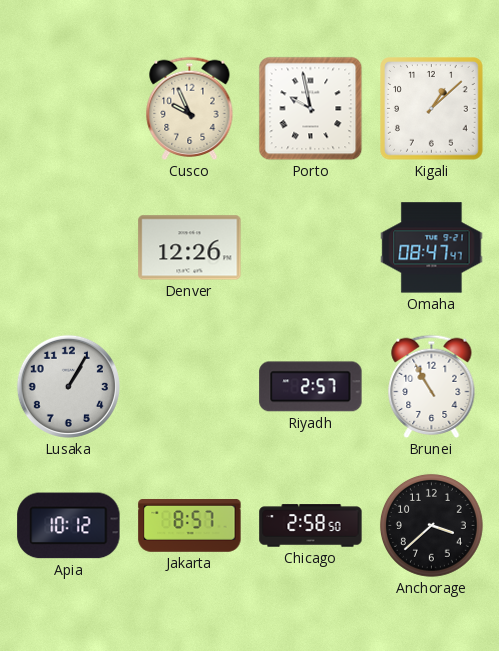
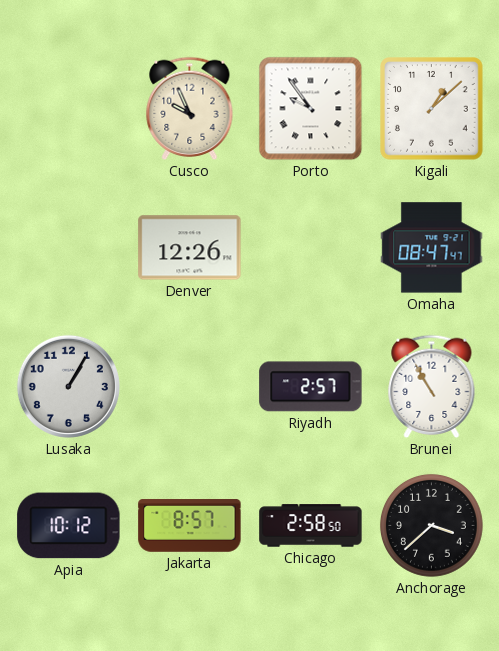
Porto: 9:58 -> 9:54 (311, 109)
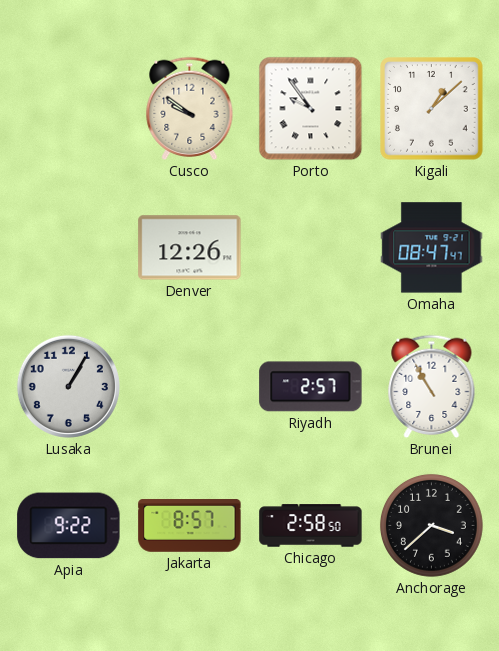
Cusco: 9:56 -> 9:51 (190, 109)
Apia: 10:12 -> 9:22 (69, 526)
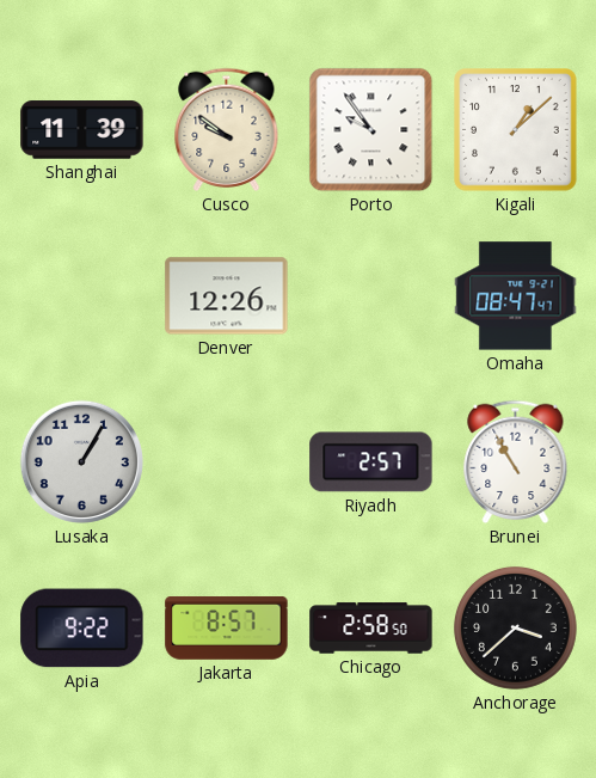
Shanghai: none -> 11:39 (82, 130)
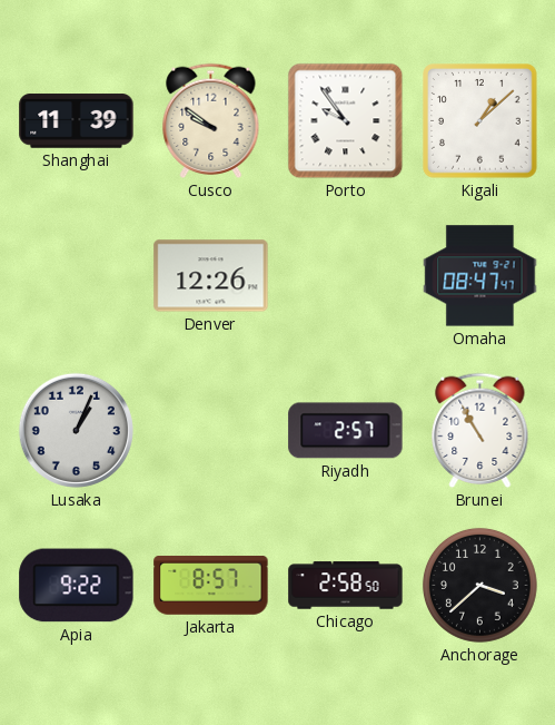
Lusaka: 1:05 -> 1:04 (76, 430)
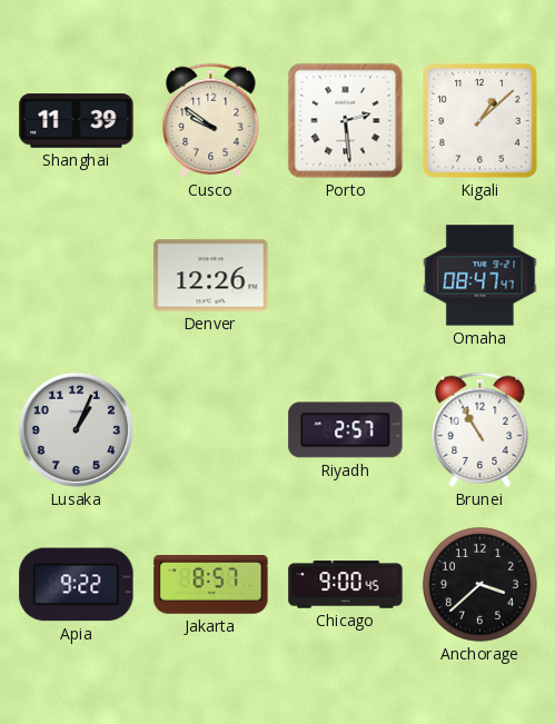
Porto: 9:54 -> 2:29 (346, 121)
Chicago: 2:58 -> 9:00 (346, 585)
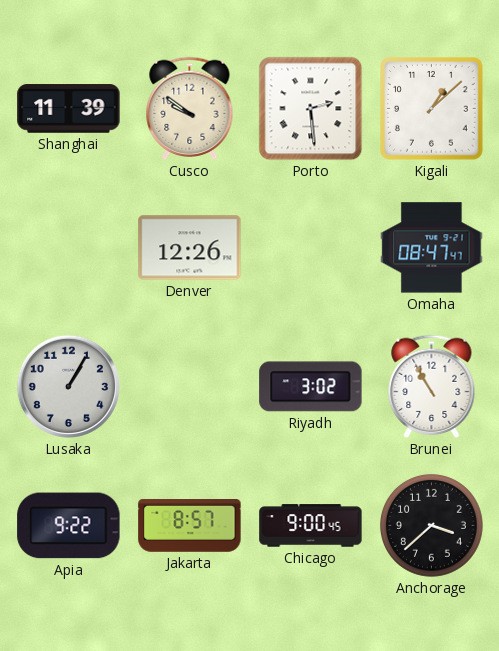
Lusaka: 1:04 -> 1:05 (68, 386)
Riyadh: 2:57 -> 3:02 (311, 387)
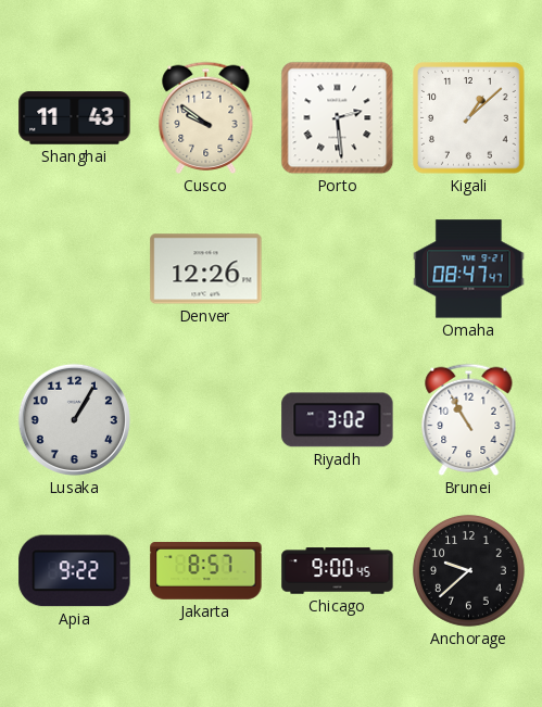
Shanghai: 11:39 -> 11:43 (75, 118)
Anchorage: 3:38 -> 9:38 (468, 570)
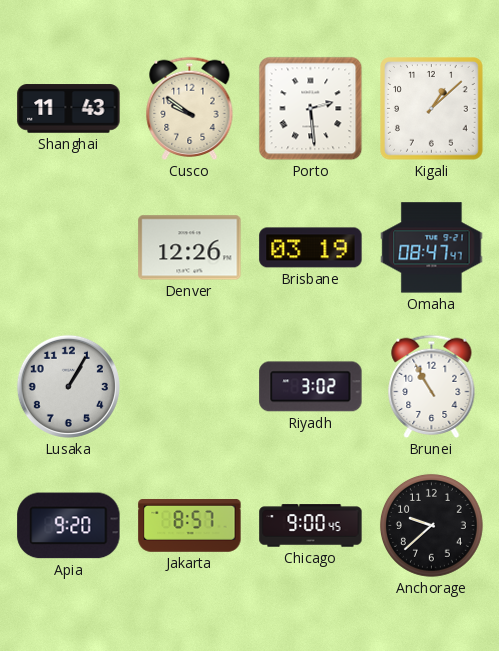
Brisbane: none -> 03:19 (311, 248)
Apia: 9:22 -> 9:20 (69, 526)
